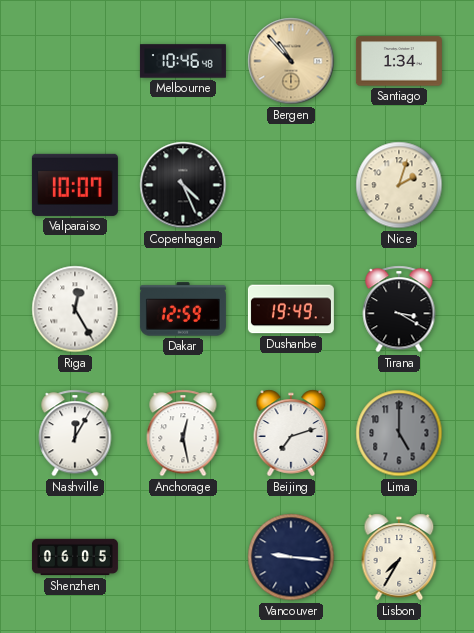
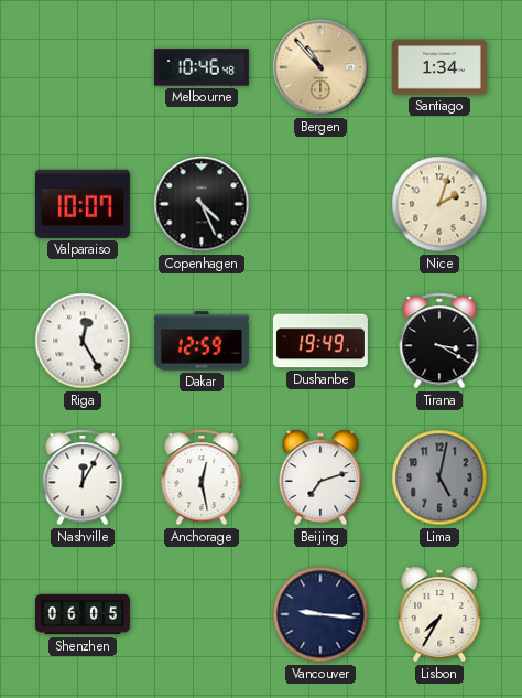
Lima: 5:00 -> 5:02 (439, 477)
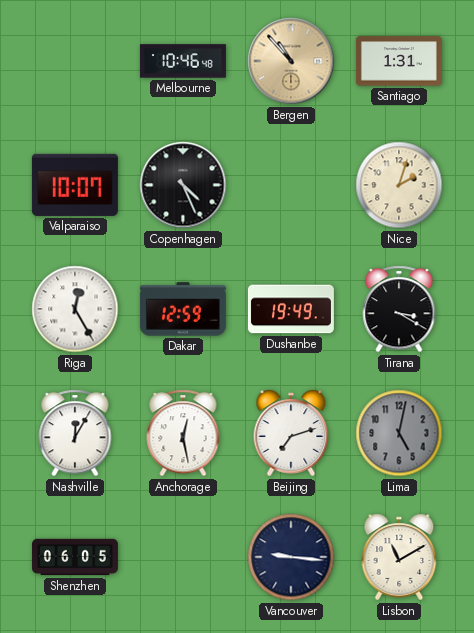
Santiago: 1:34 -> 1:31 (399, 61)
Lisbon: 7:35 -> 11:10 (399, 557)
